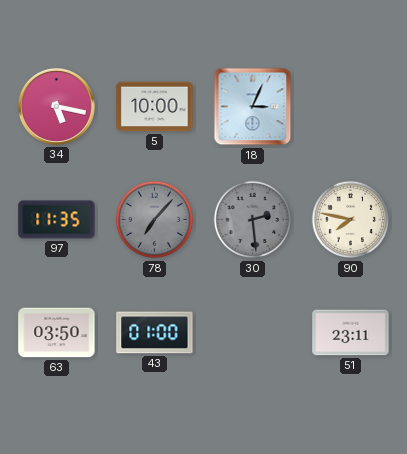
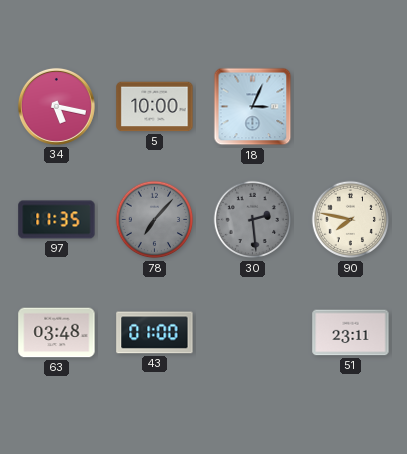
63: 03:50 -> 03:48 (57, 333)
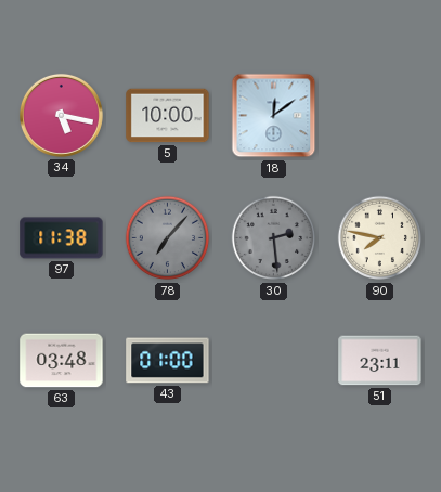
18: 3:04 -> 12:09 (274, 116)
97: 11:35 -> 11:38 (62, 238)
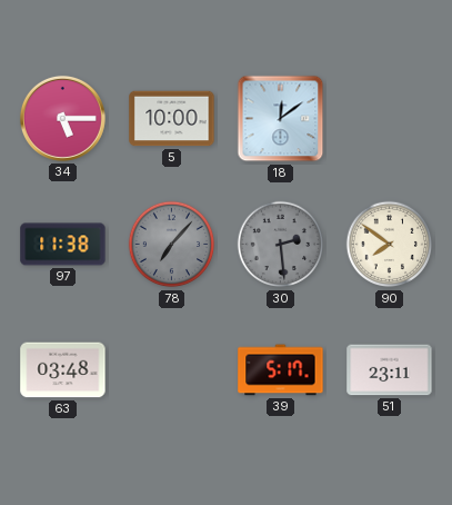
34: 5:17 -> 5:15 (62, 118)
90: 7:47 -> 7:51 (390, 245)
43: 01:00 -> none (168, 361)
39: none -> 5:17 (281, 370)
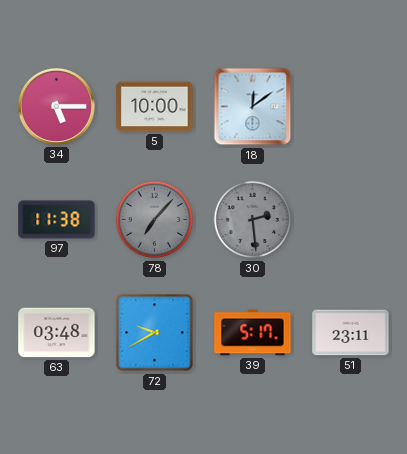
90: 7:51 -> none (390, 245)
72: none -> 9:40 (155, 333)
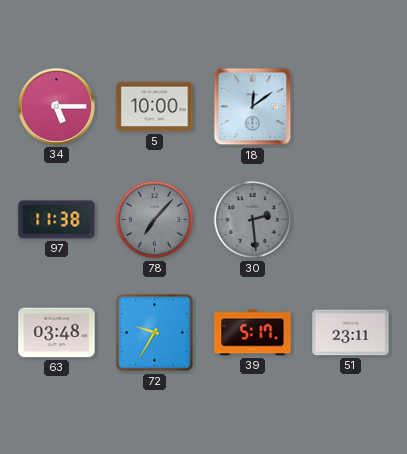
72: 9:40 -> 9:35 (155, 333)
